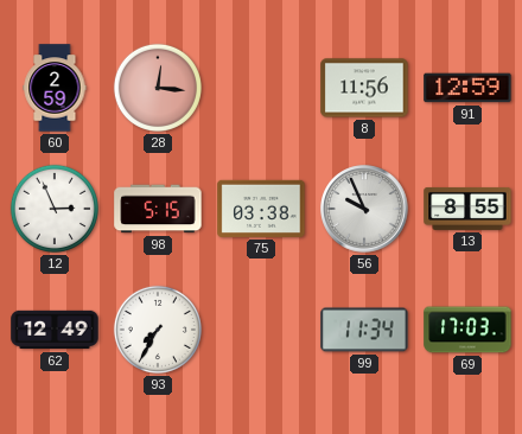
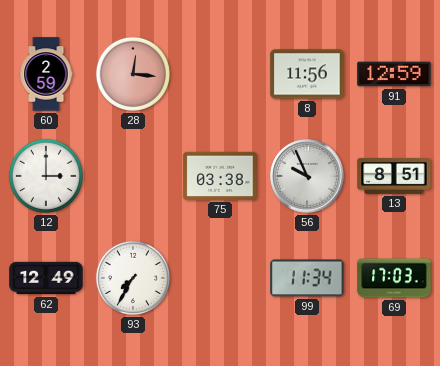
12: 2:56 -> 3:00 (46, 176)
98: 5:15 -> none (158, 209)
13: 8:55 -> 8:51 (394, 176)
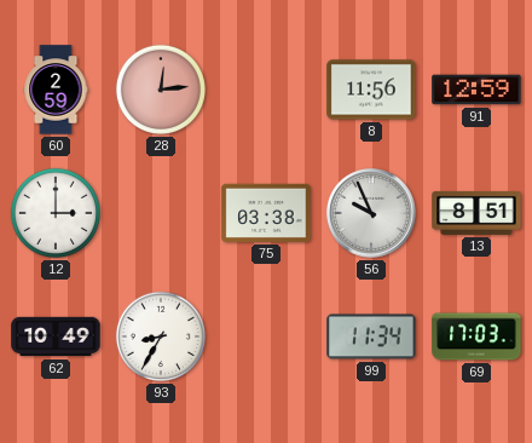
28: 12:16 -> 12:14 (161, 90)
62: 12:49 -> 10:49 (56, 336)
93: 7:35 -> 8:35 (161, 336)
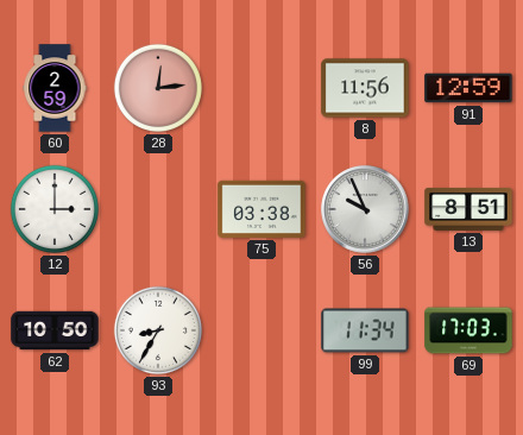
62: 10:49 -> 10:50 (55, 330)
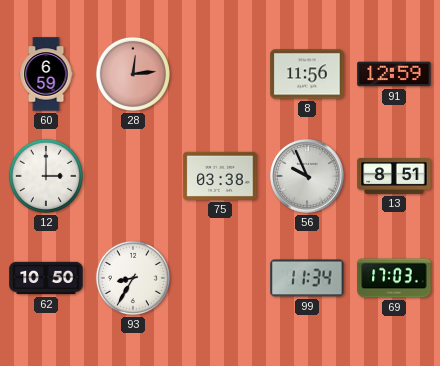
60: 2:59 -> 6:59 (46, 74)
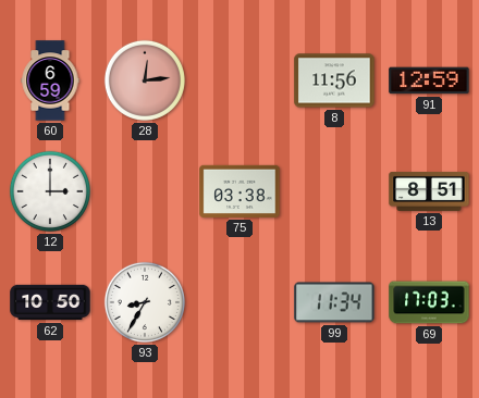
56: 9:56 -> none (307, 176)
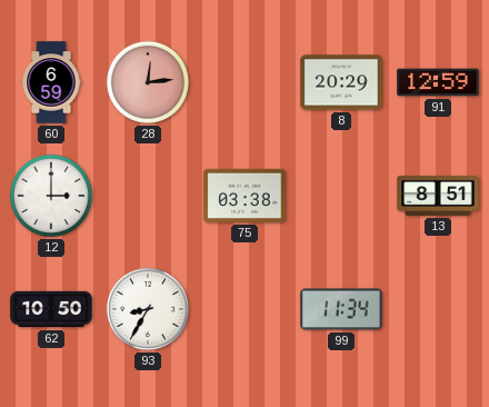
8: 11:56 -> 20:29 (341, 82)
69: 17:03 -> none (429, 302)
